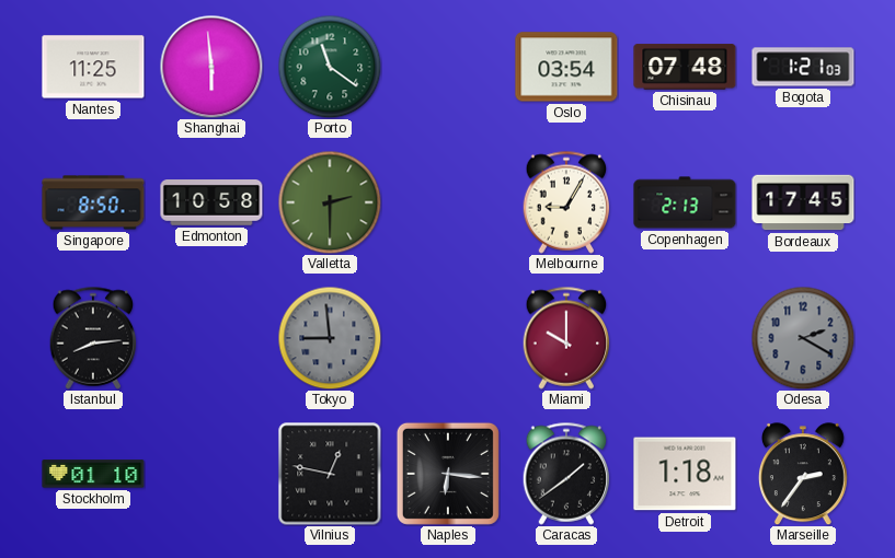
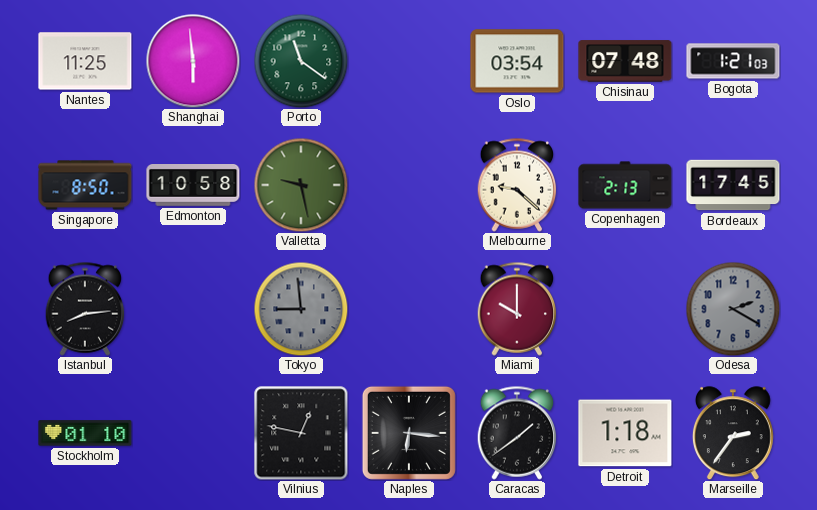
Valletta: 2:30 -> 9:28 (301, 185)
Melbourne: 9:05 -> 9:22 (517, 185)
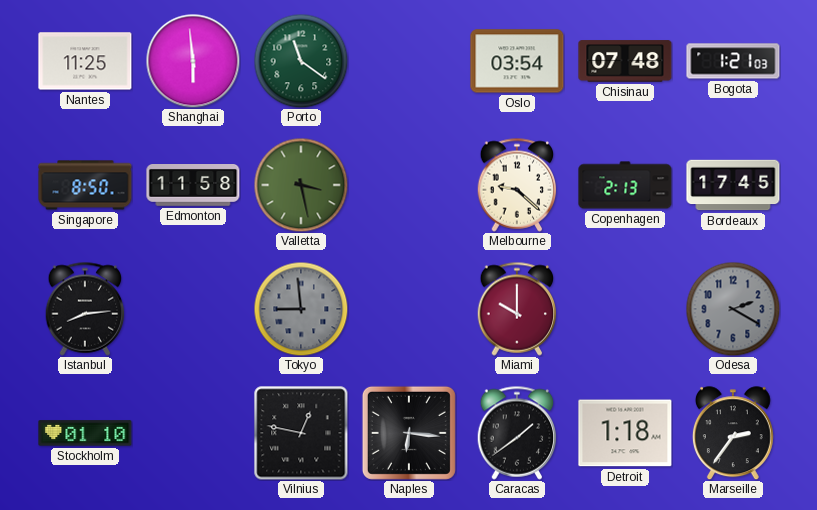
Edmonton: 10:58 -> 11:58 (193, 186)
Valletta: 9:28 -> 3:28 (301, 185)
